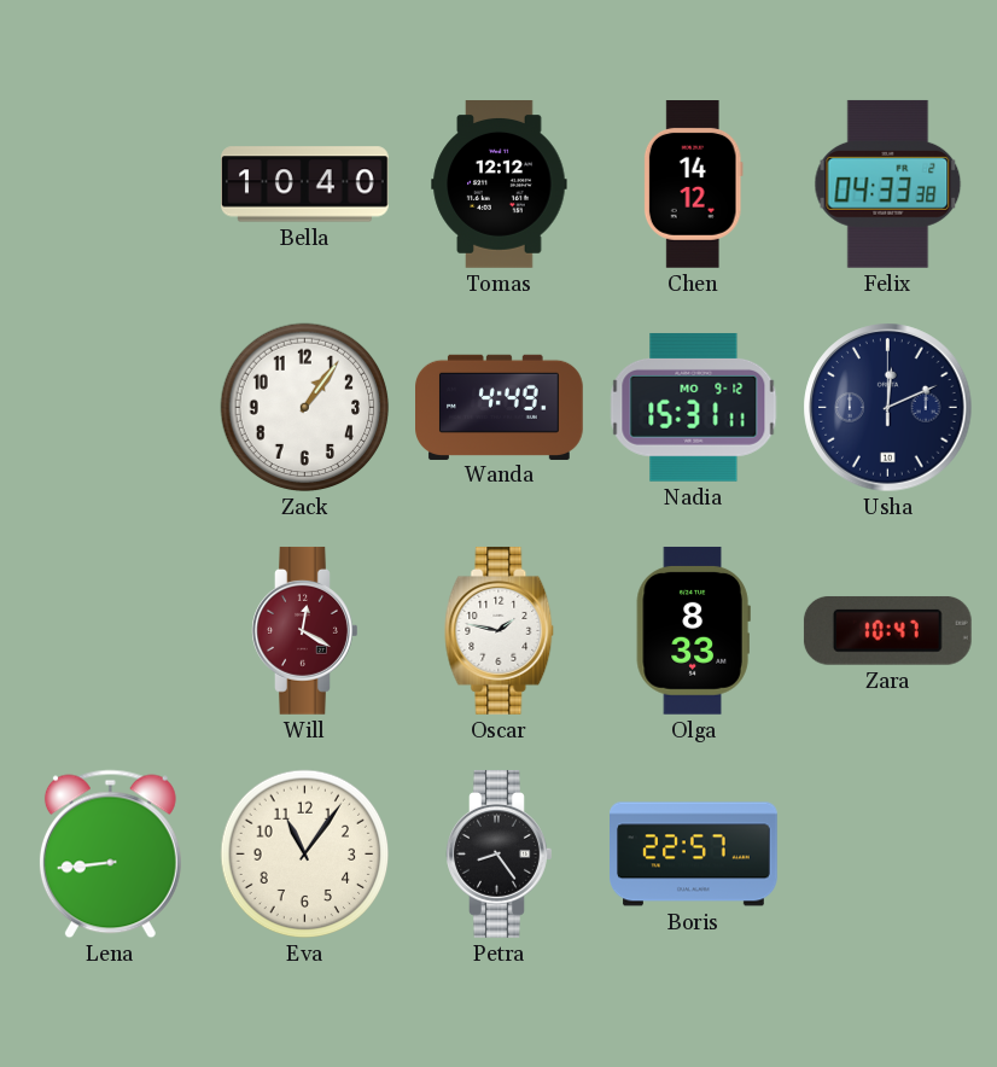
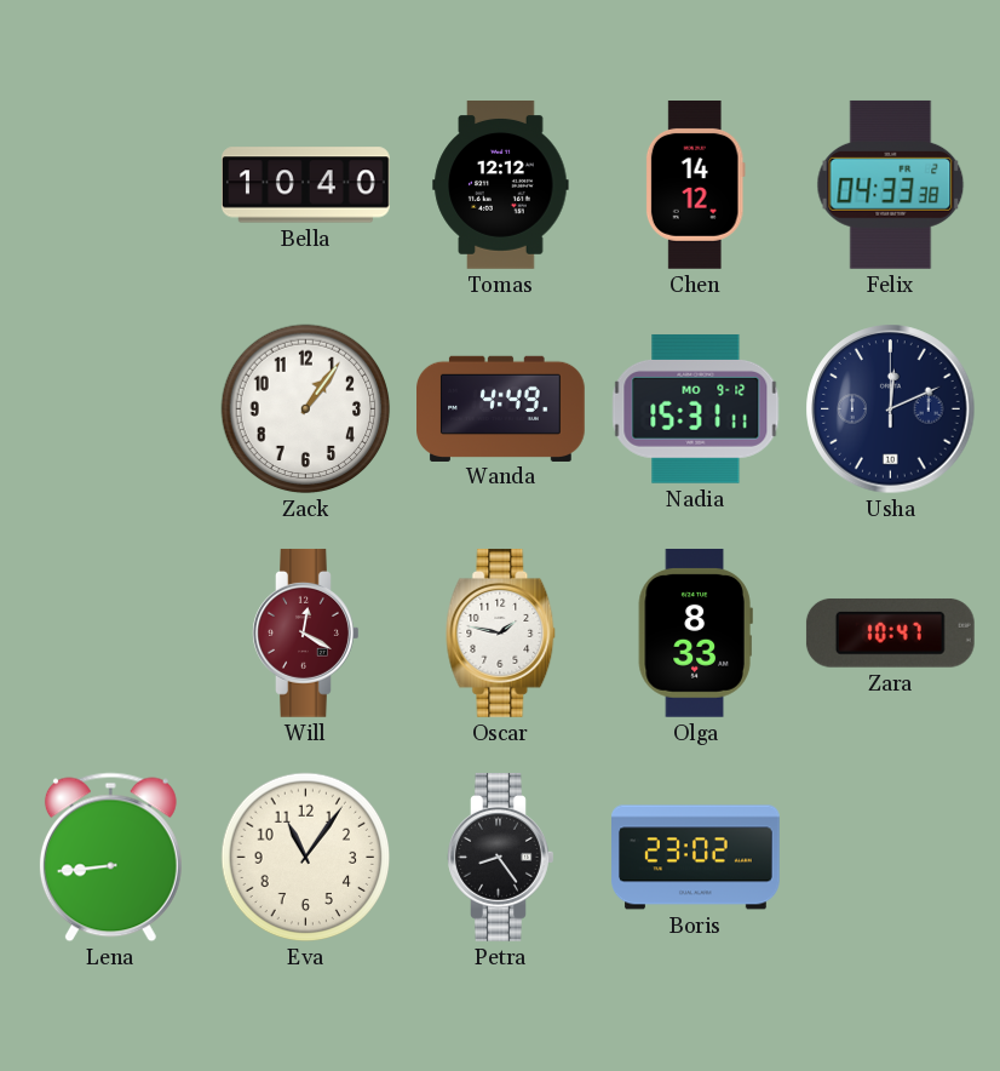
Boris: 22:57 -> 23:02 (696, 858)
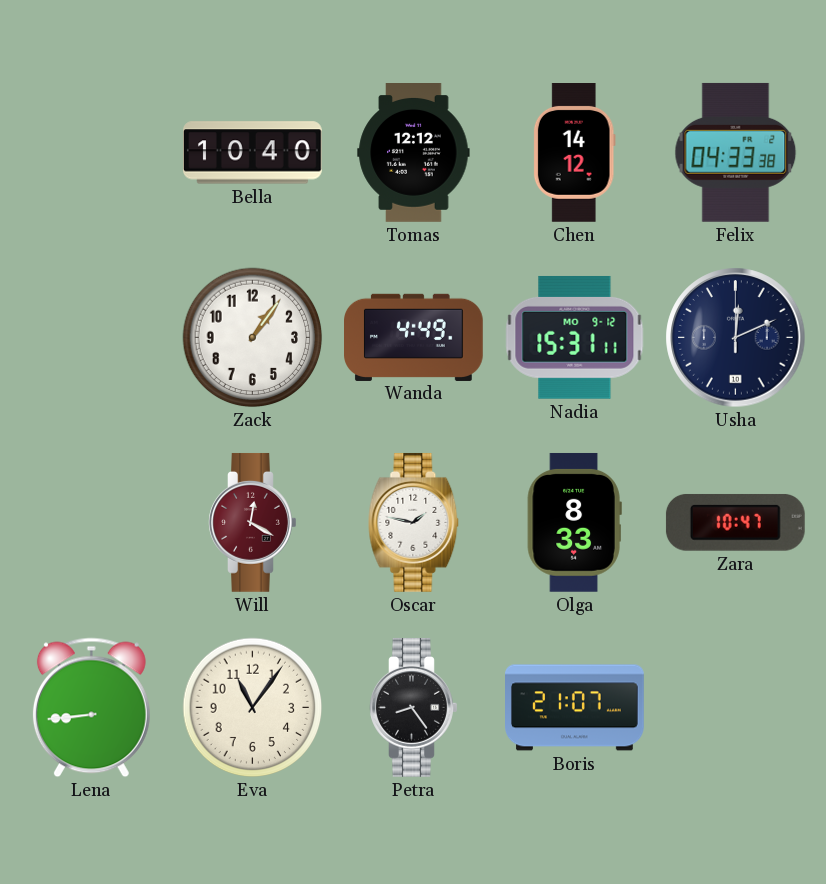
Boris: 23:02 -> 21:07 (575, 708)
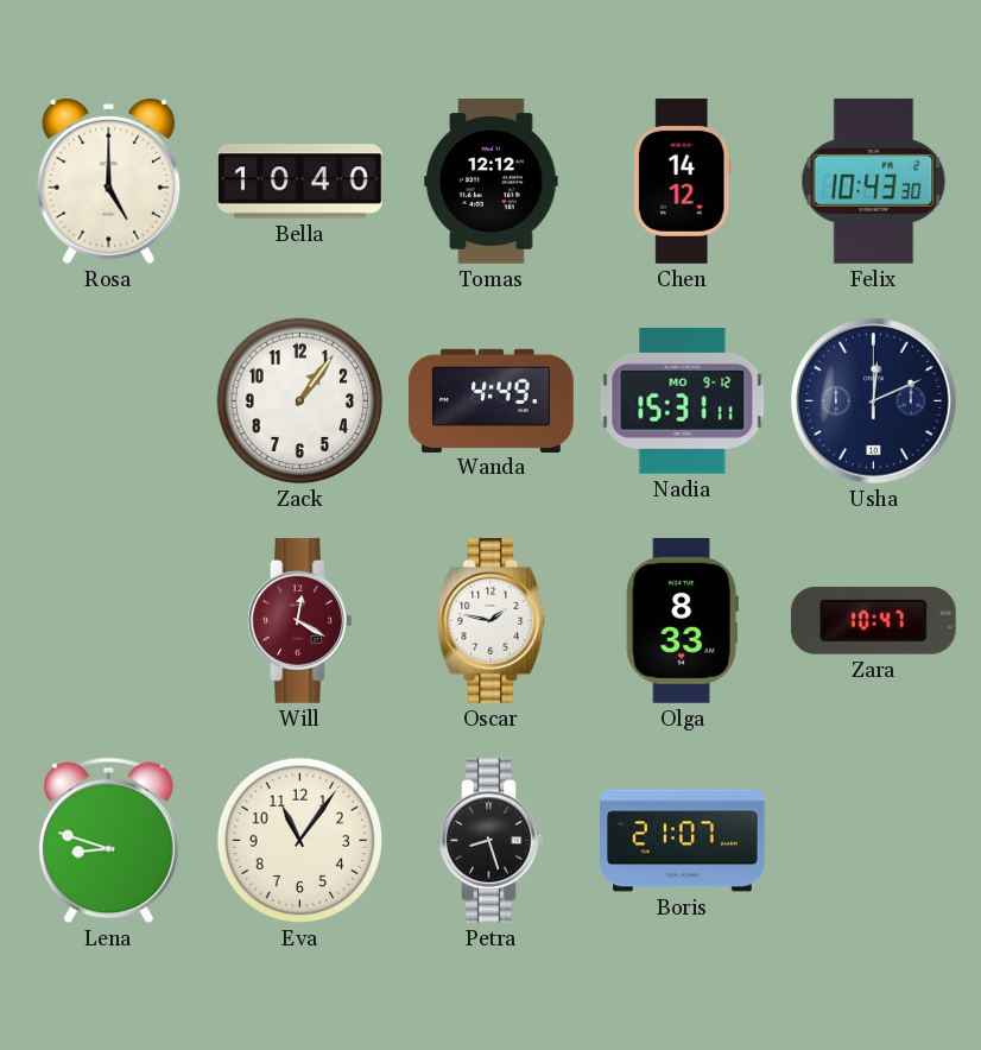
Rosa: none -> 5:00 (109, 182)
Felix: 04:33 -> 10:43 (874, 181)
Lena: 8:44 -> 8:48 (108, 841)
Petra: 8:24 -> 8:27 (492, 841)
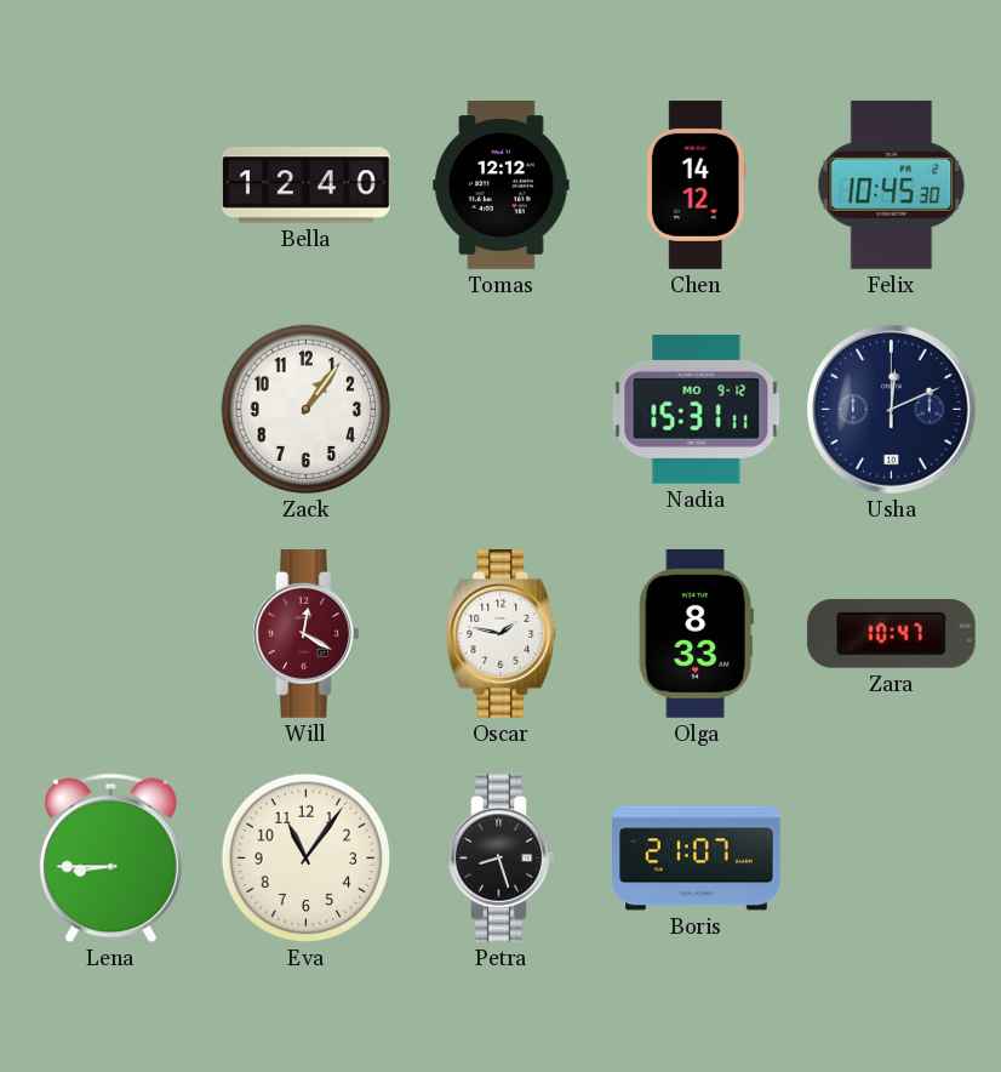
Rosa: 5:00 -> none (109, 182)
Bella: 10:40 -> 12:40 (307, 186)
Felix: 10:43 -> 10:45 (892, 184)
Wanda: 4:49 -> none (492, 400)
Lena: 8:48 -> 8:45 (110, 859)
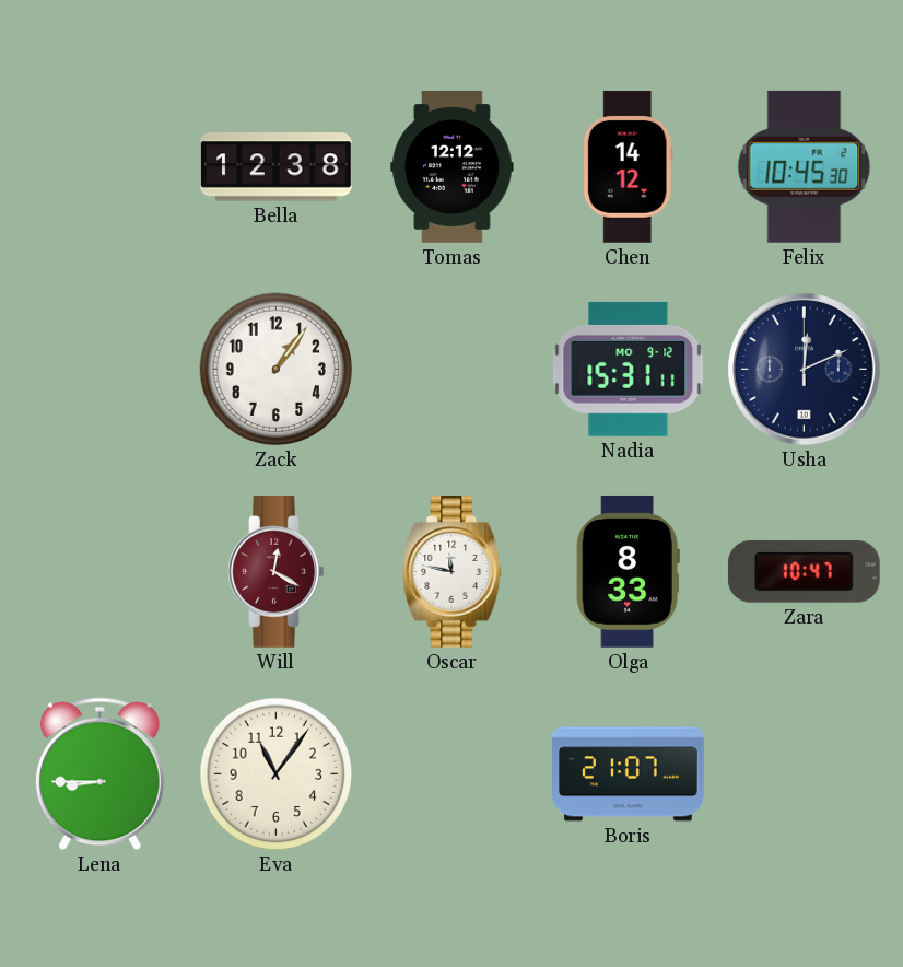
Bella: 12:40 -> 12:38 (277, 167)
Oscar: 1:47 -> 11:47 (453, 572)
Petra: 8:27 -> none (502, 859)
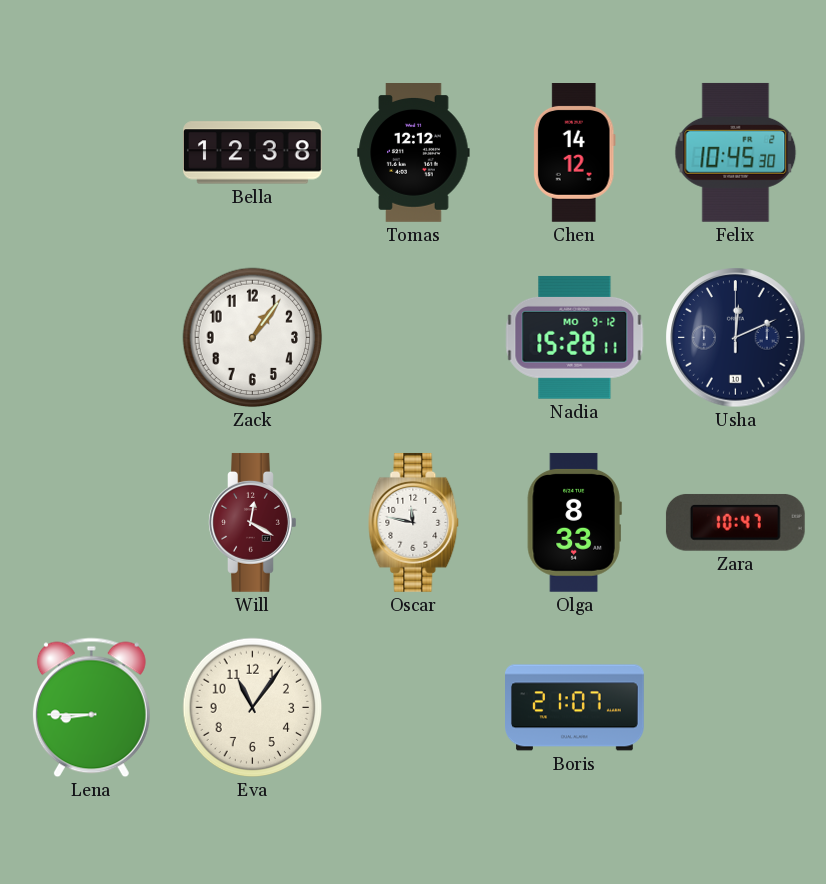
Nadia: 15:31 -> 15:28 (575, 337)
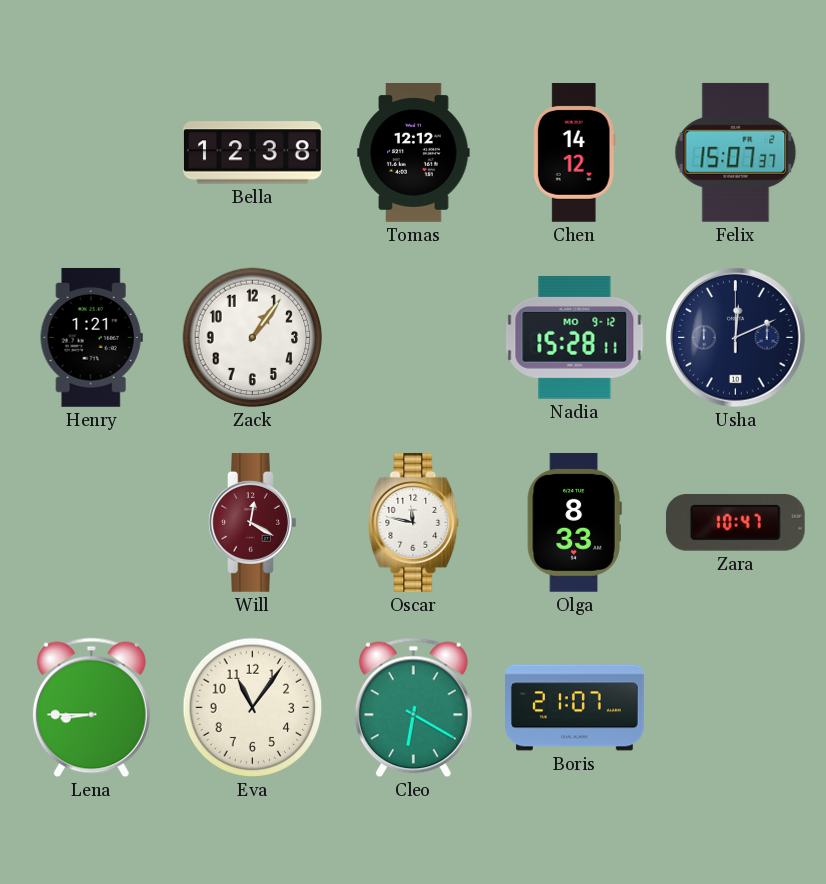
Felix: 10:45 -> 15:07 (736, 152)
Henry: none -> 1:21 (91, 337)
Cleo: none -> 6:20 (413, 708)
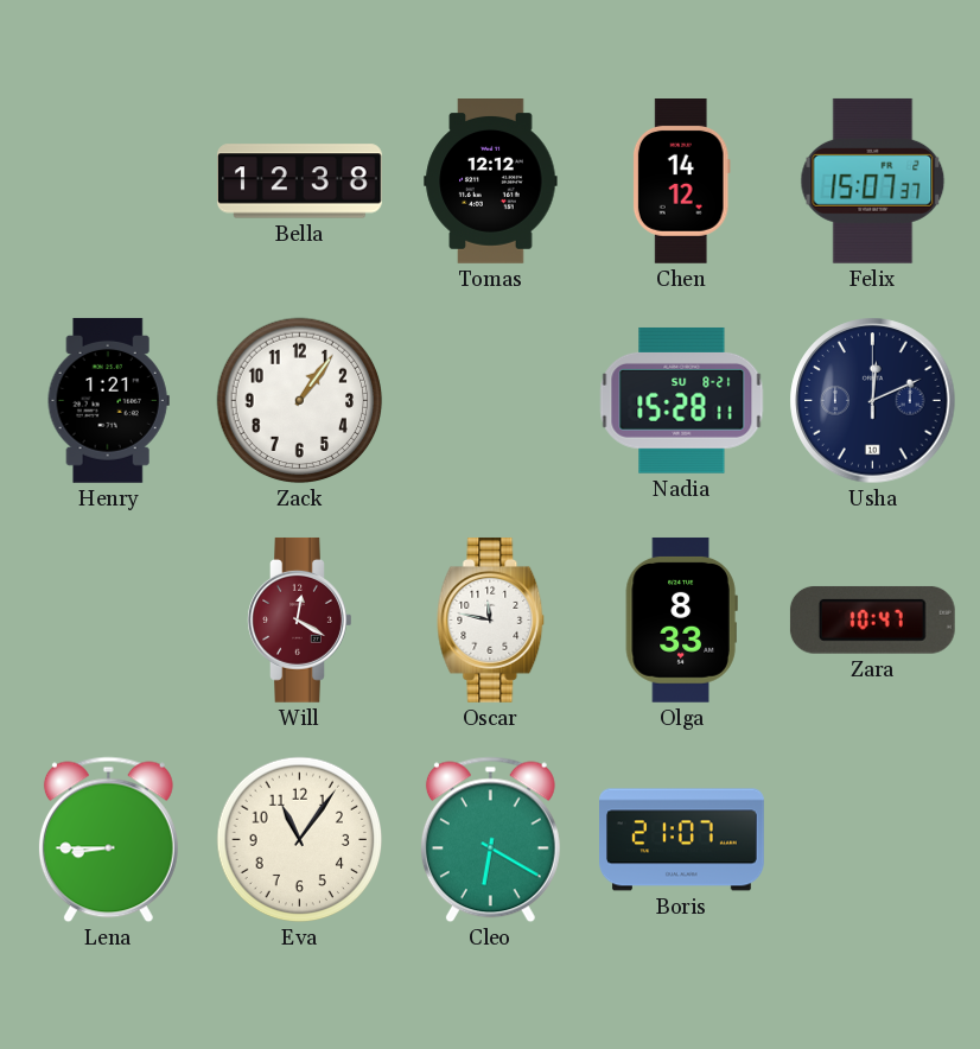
Nadia date: MO 9-12 -> SU 8-21 (682, 400)
